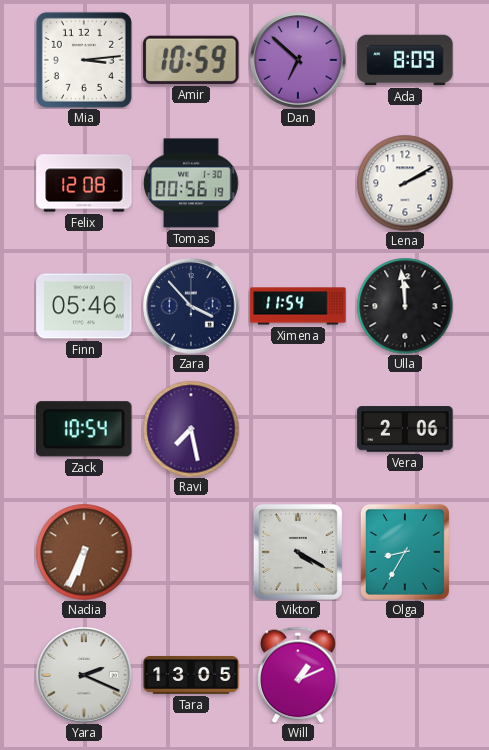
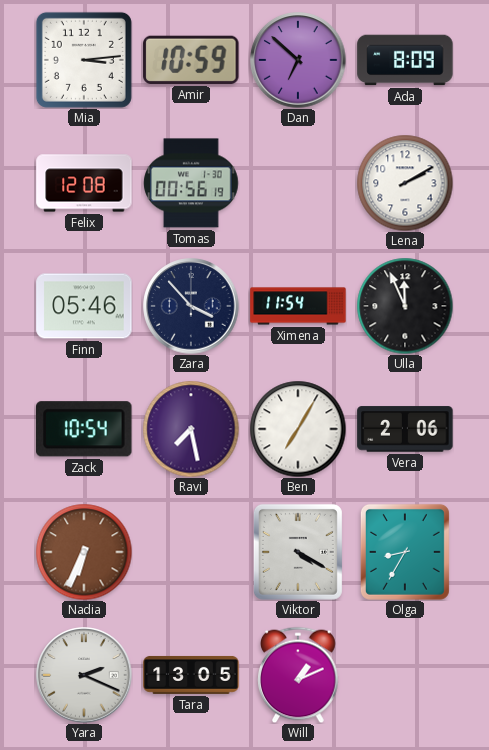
Ulla: 11:59 -> 11:56 (405, 306)
Ben: none -> 7:05 (298, 429)
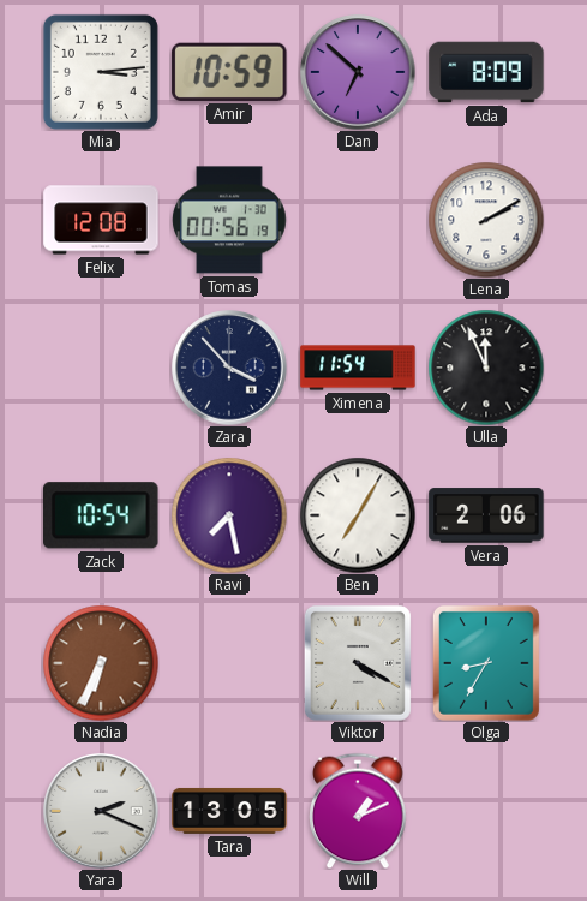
Finn: 05:46 -> none (84, 306)
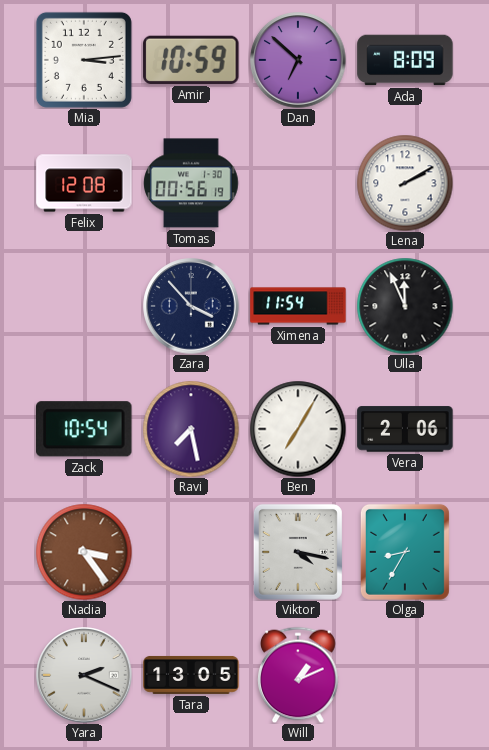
Nadia: 6:34 -> 3:24 (84, 552)
Viktor: 4:20 -> 4:17 (298, 552)
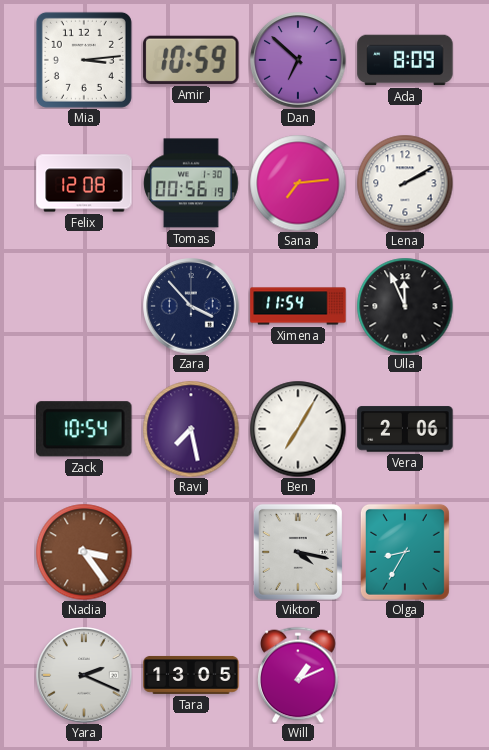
Sana: none -> 7:14 (298, 183)
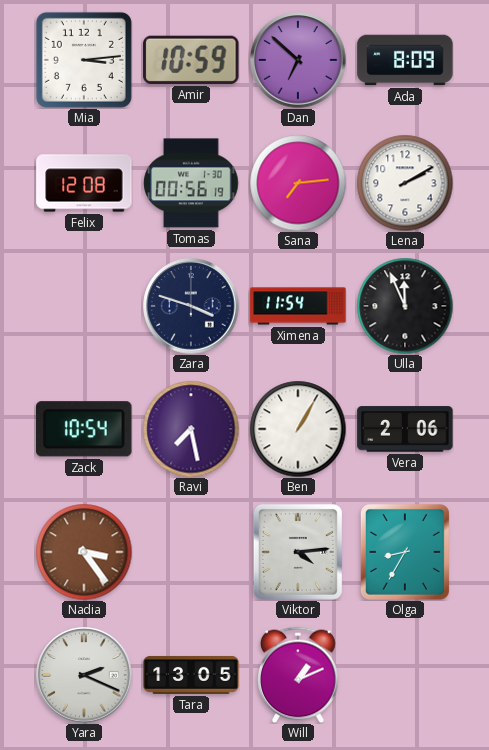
Zara: 3:53 -> 3:48 (191, 306)
Ben: 7:05 -> 1:05 (298, 429)
Viktor: 4:17 -> 4:14 (298, 552)
